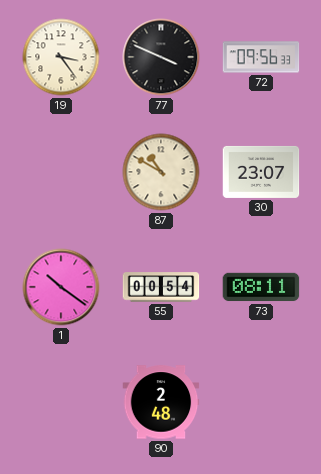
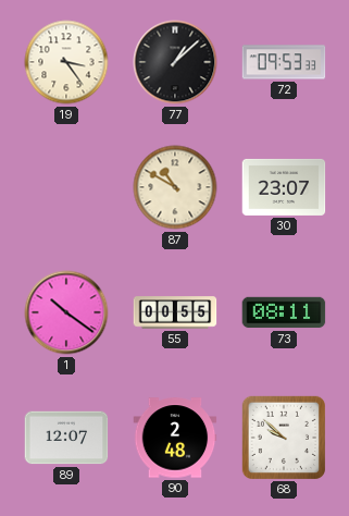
77: 3:49 -> 1:08 (175, 62)
72: 09:56 -> 09:53 (284, 62)
55: 00:54 -> 00:55 (175, 312)
89: none -> 12:07 (66, 438)
68: none -> 9:52 (283, 437)
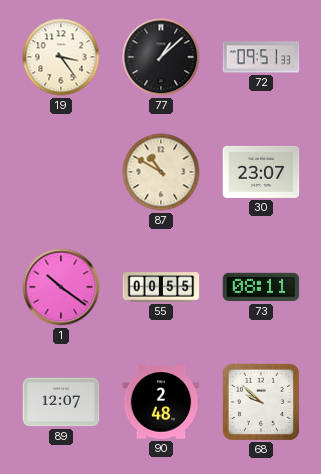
72: 09:53 -> 09:51 (261, 57)
